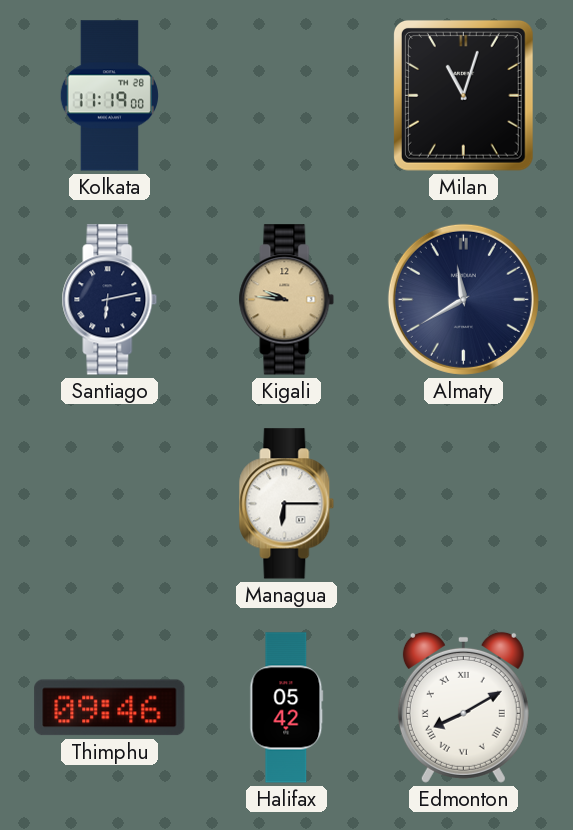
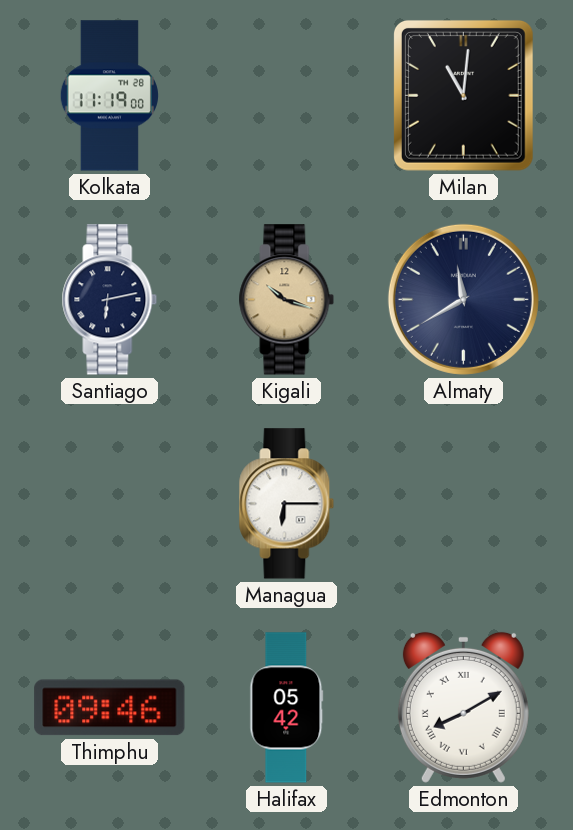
Milan: 11:03 -> 11:01 (463, 95)
Kigali: 9:46 -> 10:18 (287, 300)
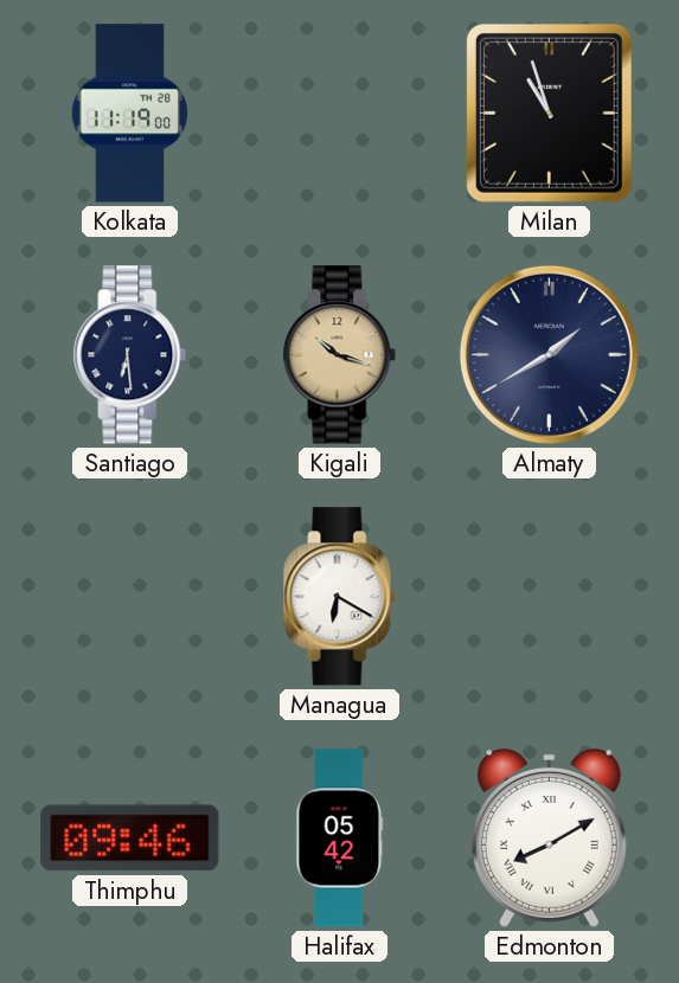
Milan: 11:01 -> 10:57 (549, 113)
Santiago: 6:13 -> 6:29 (130, 355)
Almaty: 11:40 -> 1:40 (549, 354)
Managua: 6:15 -> 6:20 (340, 597)
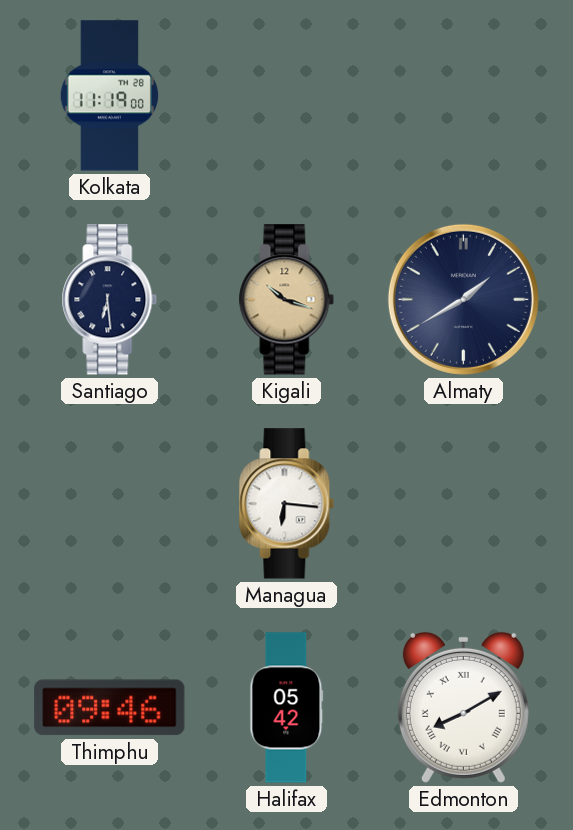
Milan: 10:57 -> none (549, 113)
Managua: 6:20 -> 6:16 (287, 504)
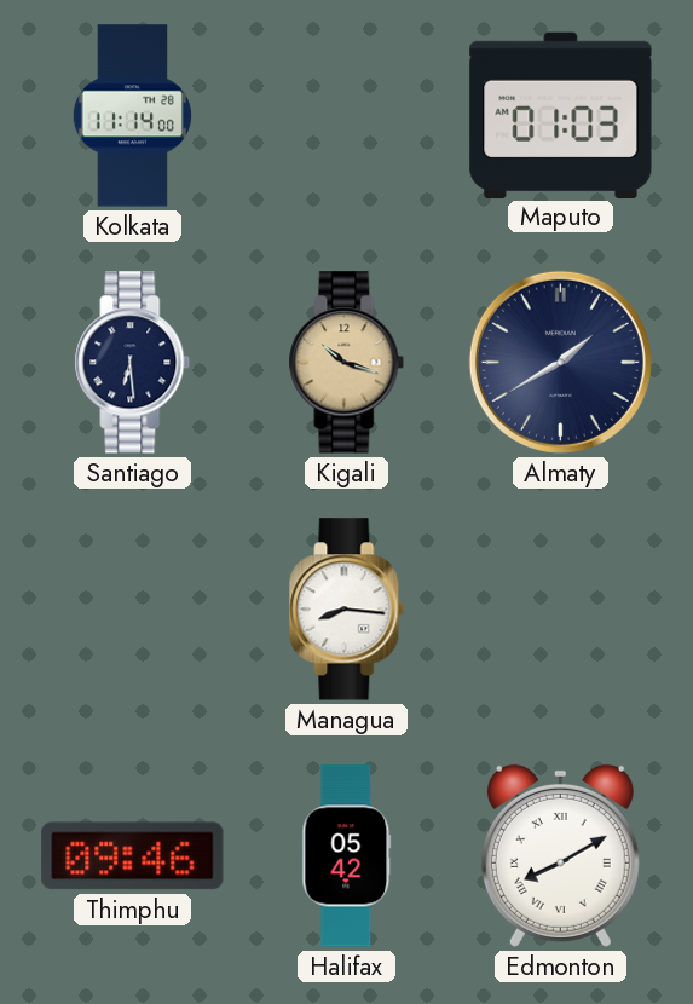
Kolkata: 11:19 -> 11:14 (132, 116)
Maputo: none -> 01:03 (561, 115)
Managua: 6:16 -> 8:16 (347, 610)
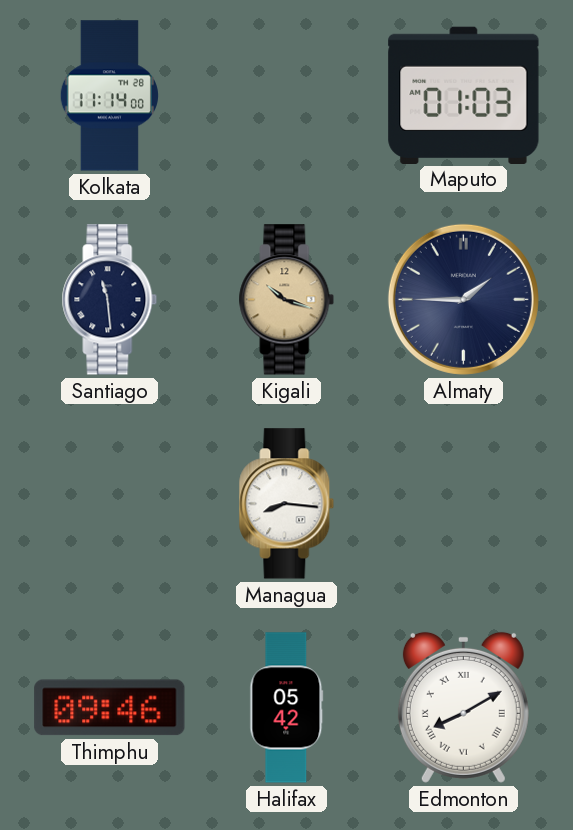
Santiago: 6:29 -> 11:29 (110, 300)
Almaty: 1:40 -> 1:45 (463, 299)
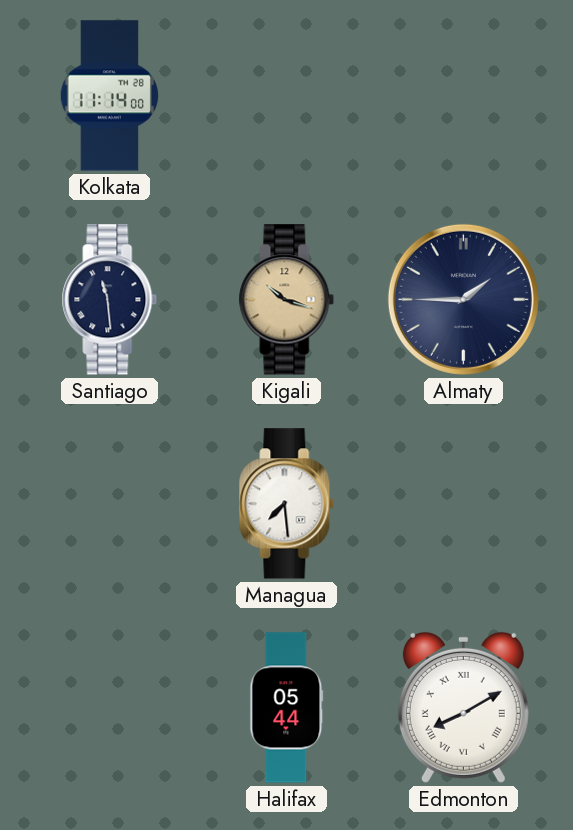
Maputo: 01:03 -> none (464, 95)
Managua: 8:16 -> 7:29 (287, 504)
Thimphu: 09:46 -> none (110, 708)
Halifax: 05:42 -> 05:44 (287, 708)
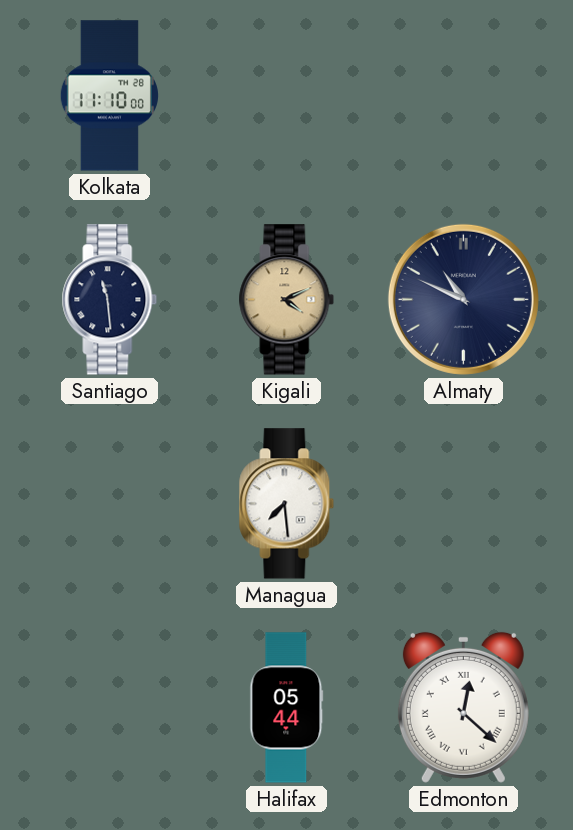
Kolkata: 11:14 -> 11:10 (109, 96)
Kigali: 10:18 -> 4:11 (287, 300)
Almaty: 1:45 -> 10:49 (463, 299)
Edmonton: 8:10 -> 12:22 (463, 707)
